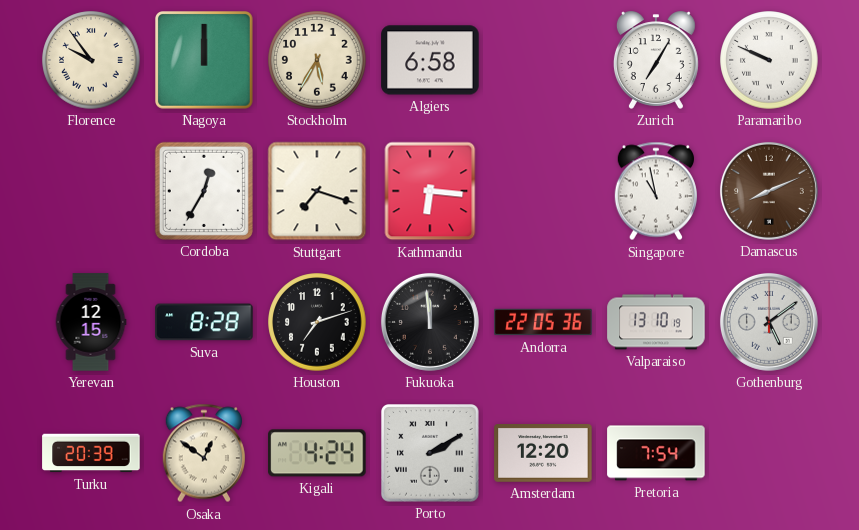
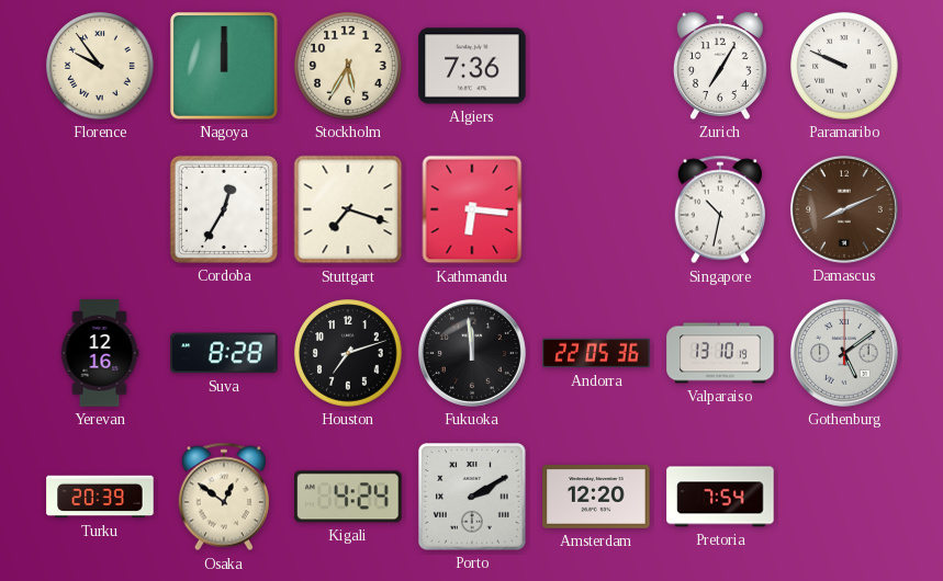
Algiers: 6:58 -> 7:36 (472, 66)
Singapore: 10:58 -> 10:32 (720, 209)
Yerevan: 12:15 -> 12:16 (100, 353)
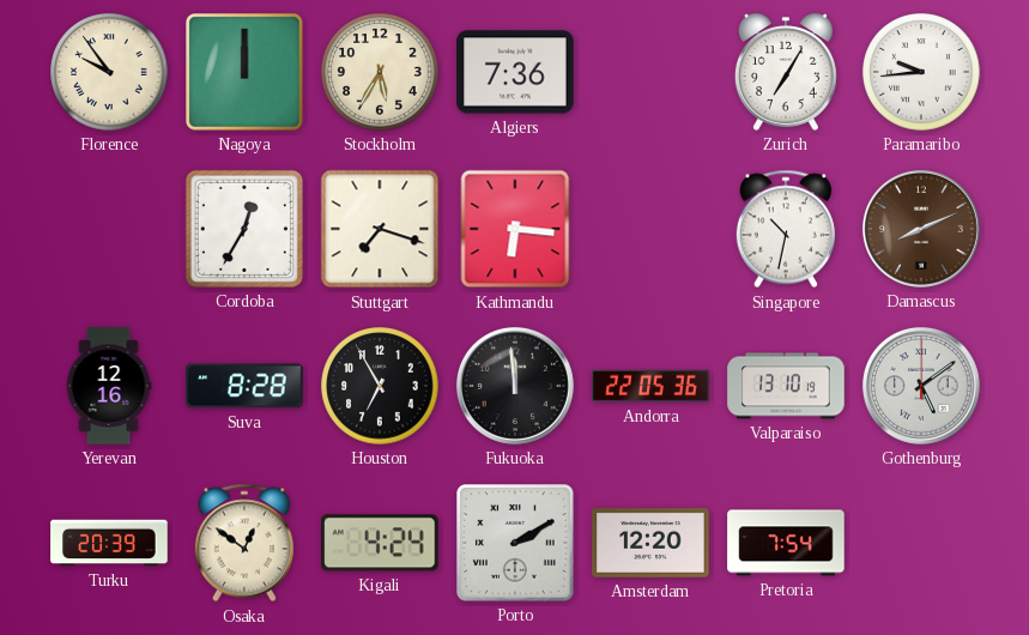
Paramaribo: 9:49 -> 9:44 (921, 72)
Houston: 7:12 -> 6:55 (380, 386)
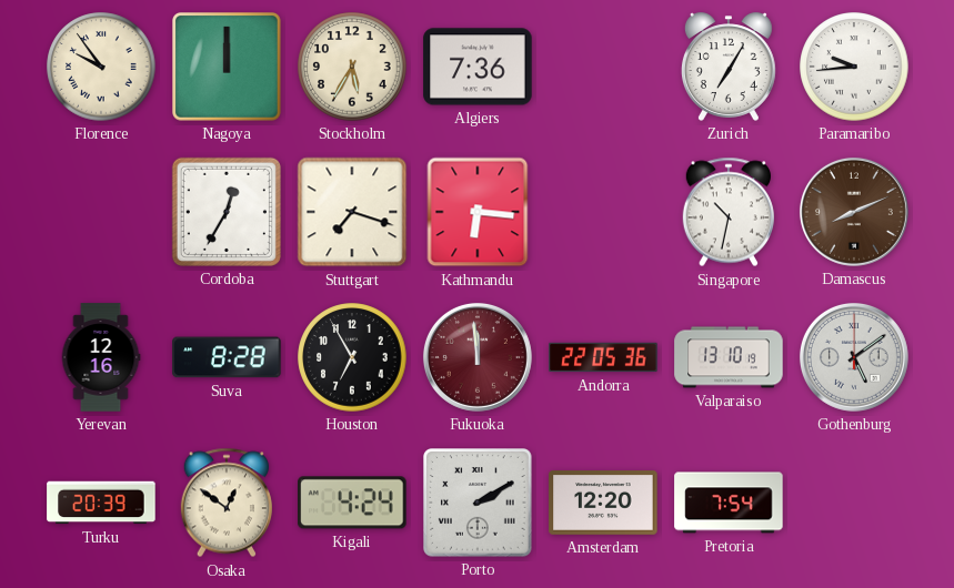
Fukuoka dial: black -> burgundy (478, 357)
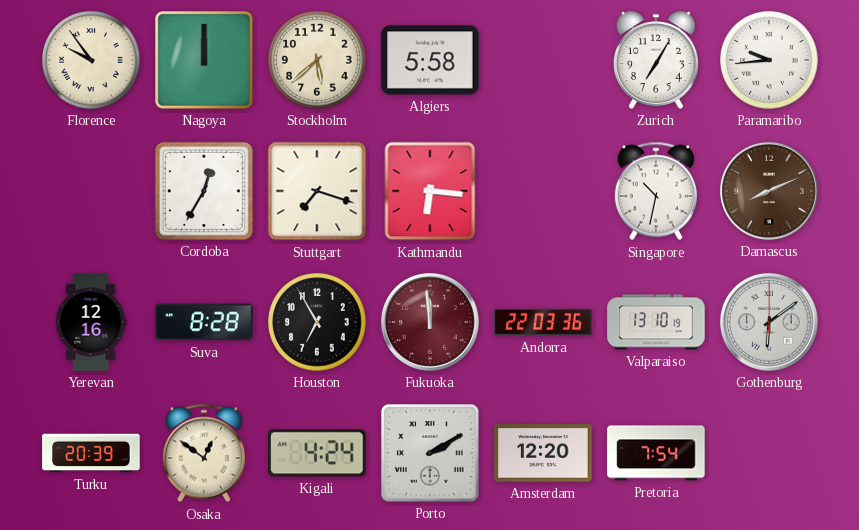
Stockholm: 5:35 -> 5:38 (317, 60)
Algiers: 7:36 -> 5:58 (430, 60)
Andorra: 22:05 -> 22:03 (543, 322)
Gothenburg: 5:09 -> 6:09 (769, 322)
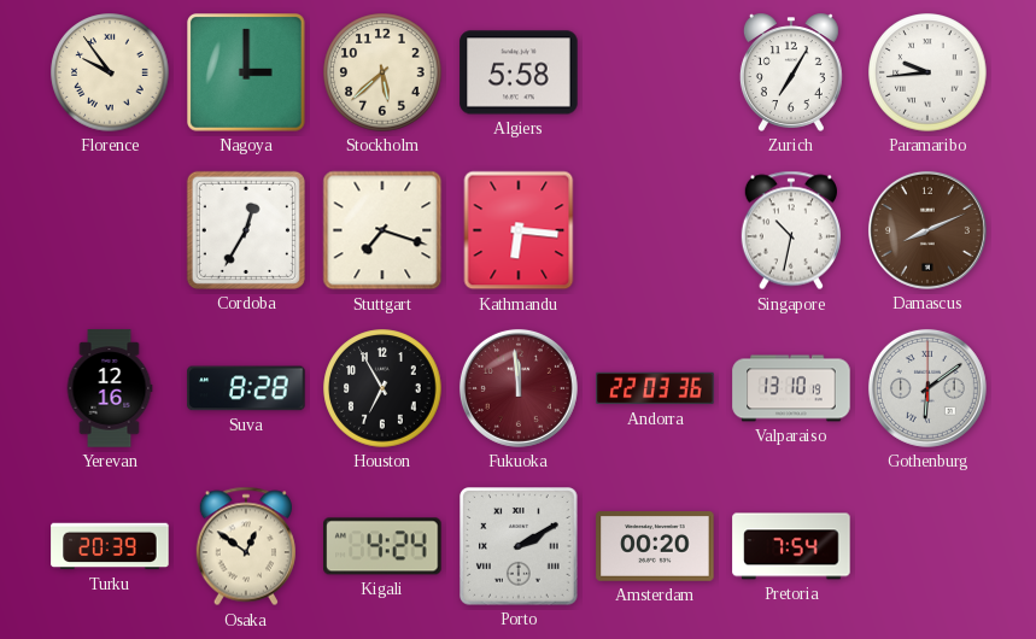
Nagoya: 12:00 -> 3:00 (247, 74)
Amsterdam: 12:20 -> 00:20 (655, 547)
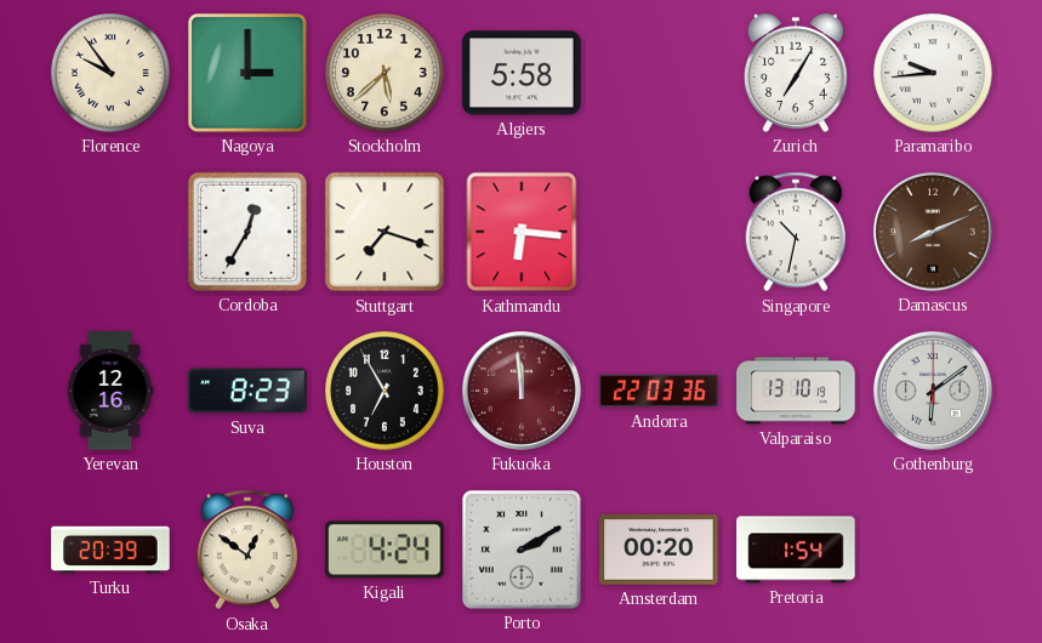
Suva: 8:28 -> 8:23 (247, 391)
Pretoria: 7:54 -> 1:54 (796, 550)
